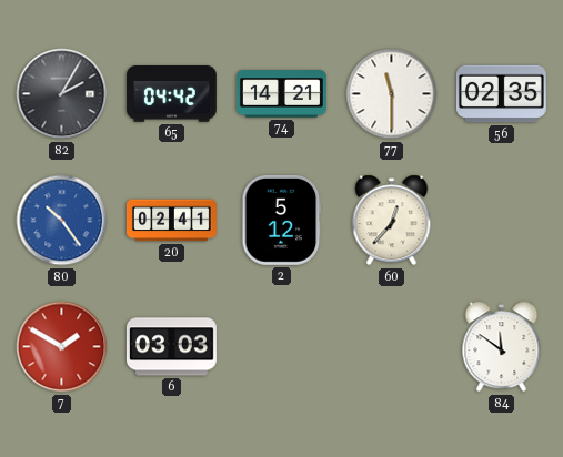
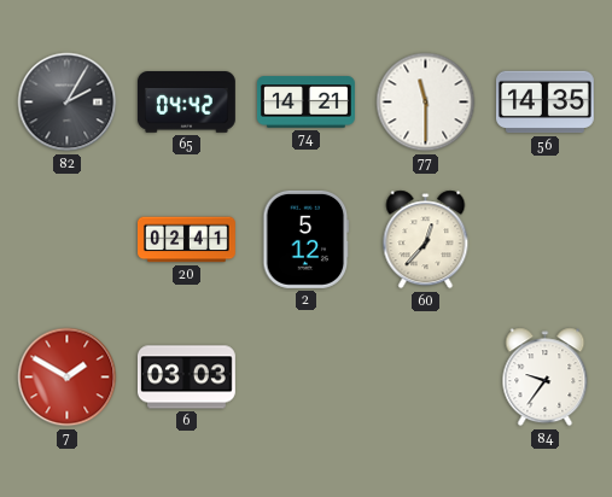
56: 02:35 -> 14:35 (544, 103)
80: 10:24 -> none (62, 221)
84: 11:51 -> 9:36 (546, 378)
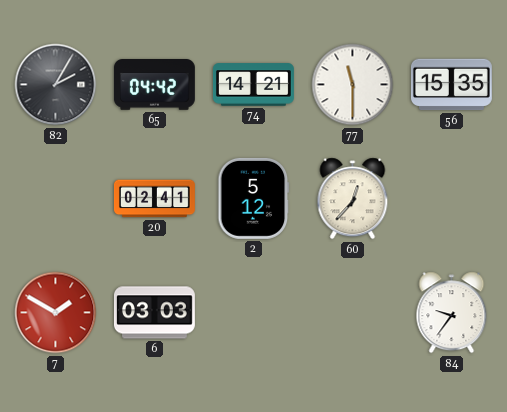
56: 14:35 -> 15:35 (451, 85)
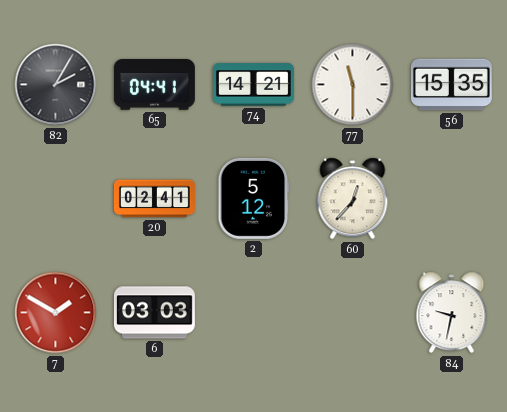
65: 04:42 -> 04:41 (154, 85)
84: 9:36 -> 9:32 (452, 313)
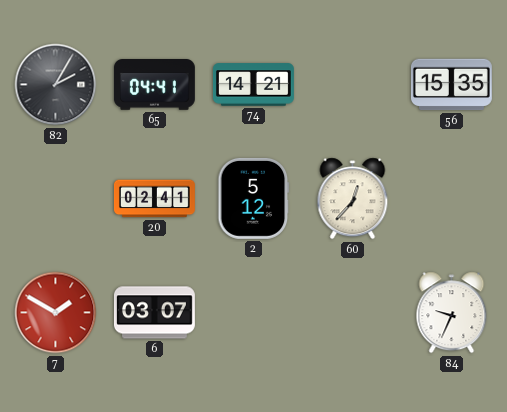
77: 11:30 -> none (353, 85)
6: 03:03 -> 03:07 (154, 313)
84: 9:32 -> 9:34 (452, 313)
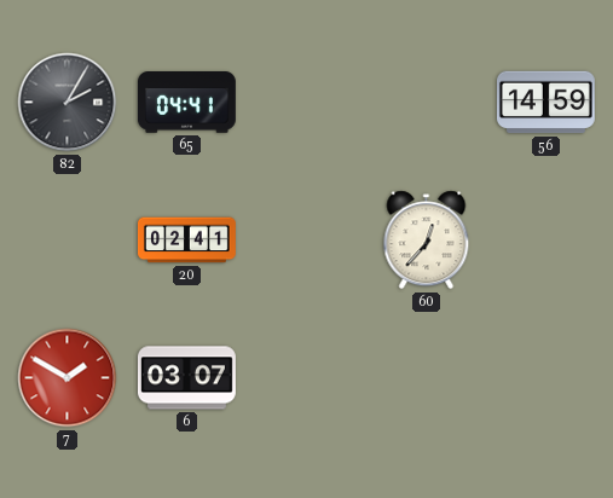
74: 14:21 -> none (253, 85)
56: 15:35 -> 14:59 (545, 103)
2: 5:12 -> none (254, 198)
84: 9:34 -> none (452, 313)
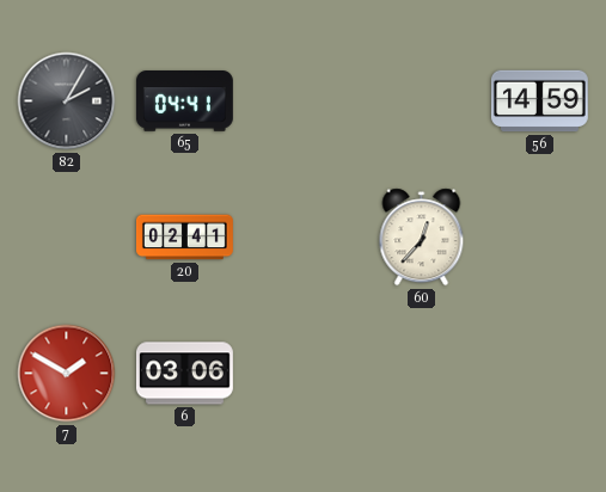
6: 03:07 -> 03:06 (184, 374)
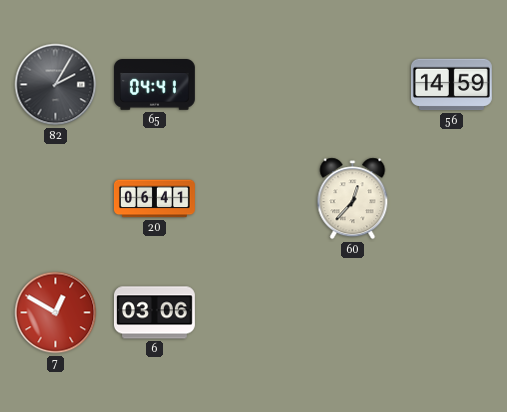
20: 02:41 -> 06:41 (155, 199)
7: 1:50 -> 12:50 (56, 313)
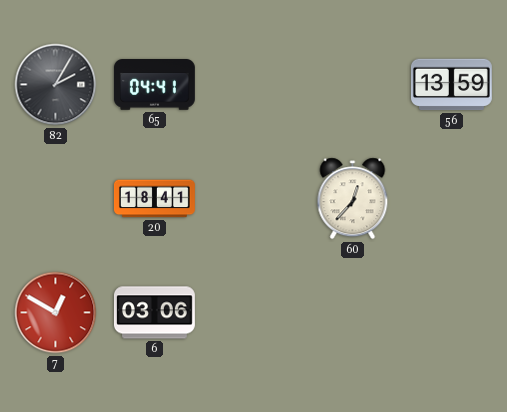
56: 14:59 -> 13:59 (451, 85)
20: 06:41 -> 18:41 (155, 199)
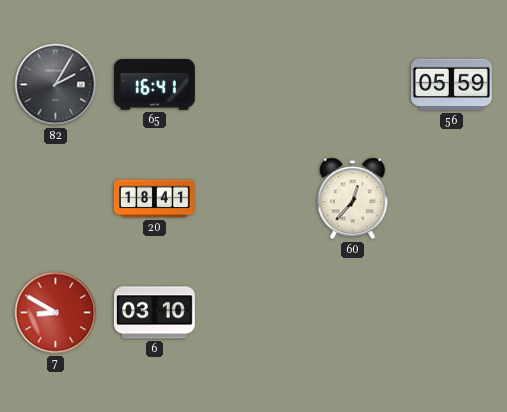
65: 04:41 -> 16:41 (154, 85)
56: 13:59 -> 05:59 (451, 85)
7: 12:50 -> 8:50 (56, 313)
6: 03:06 -> 03:10 (154, 313)
